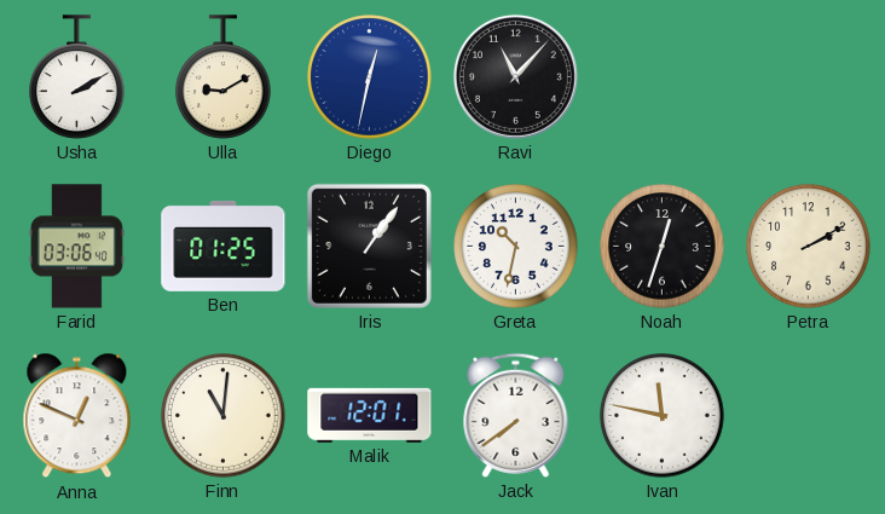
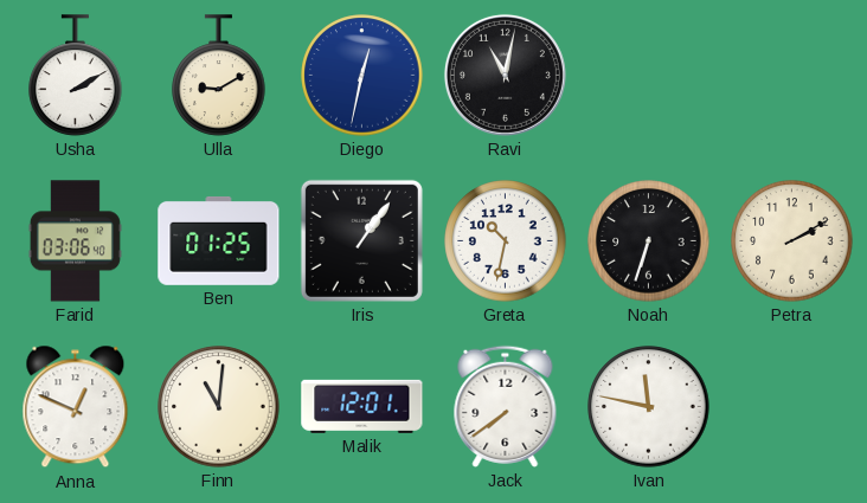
Ravi: 11:07 -> 11:02 (505, 75)
Noah: 12:33 -> 6:33 (649, 241)
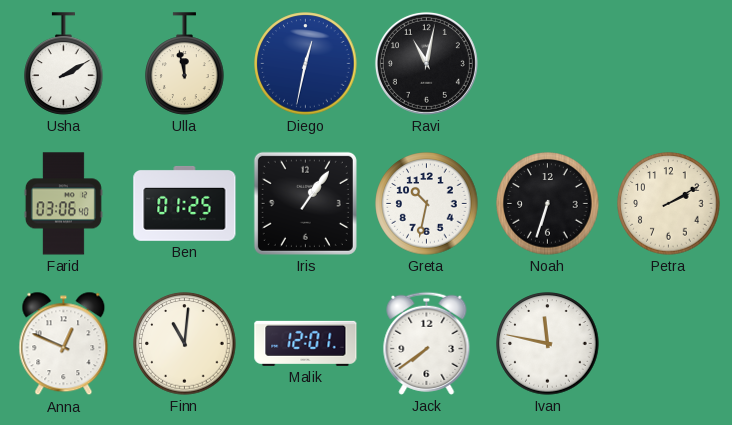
Ulla: 9:10 -> 11:58 (185, 64)
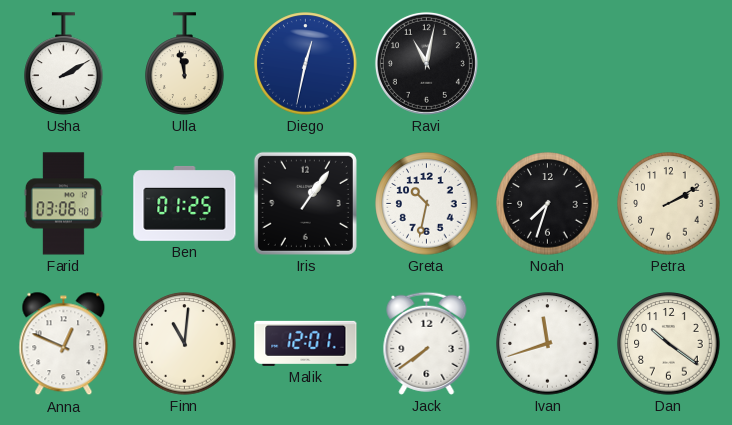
Noah: 6:33 -> 7:33 (548, 204)
Ivan: 11:47 -> 11:42 (548, 344)
Dan: none -> 10:21 (669, 344)
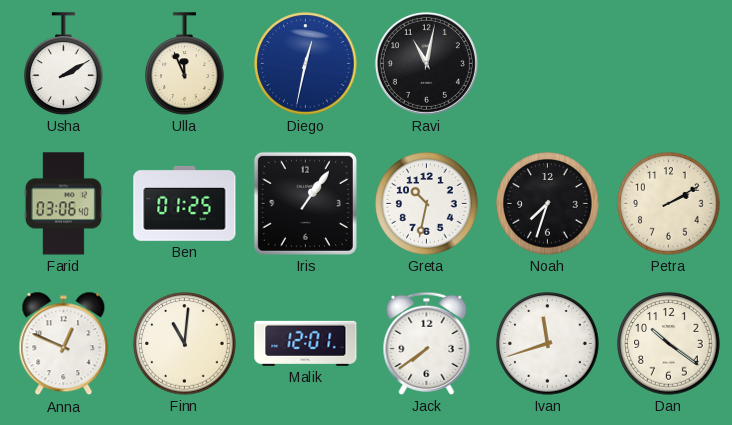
Ulla: 11:58 -> 11:56 (185, 64)
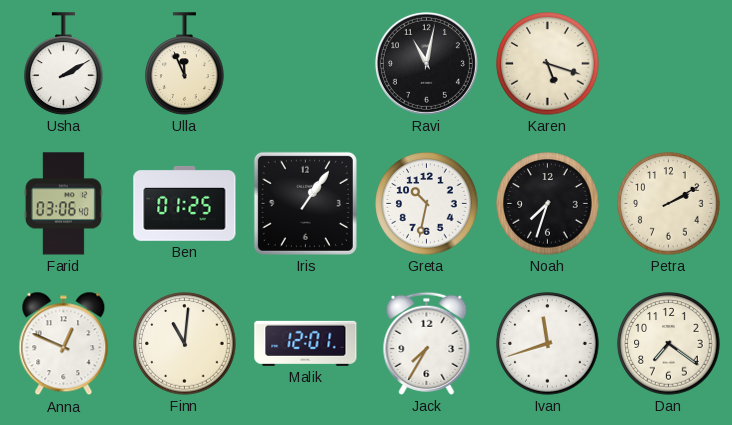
Diego: 12:32 -> none (306, 64)
Karen: none -> 5:18 (548, 64)
Jack: 7:39 -> 7:35 (427, 343)
Dan: 10:21 -> 7:21 (669, 344)
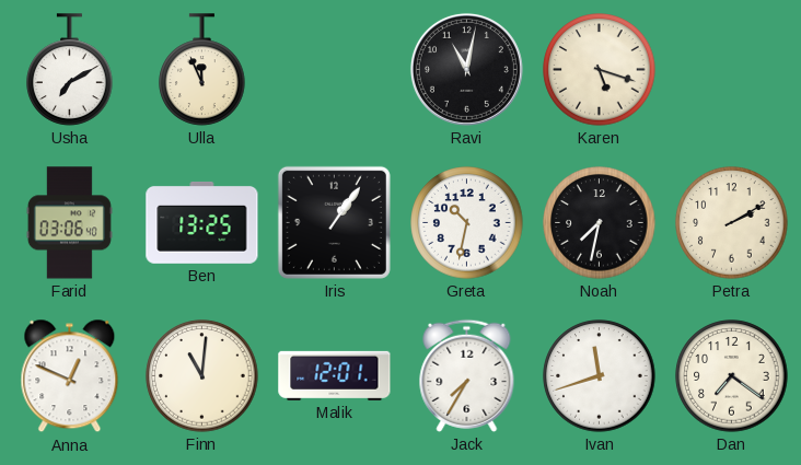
Usha: 2:10 -> 7:10 (70, 70)
Ben: 01:25 -> 13:25 (202, 222)
Noah: 7:33 -> 7:32 (600, 223)
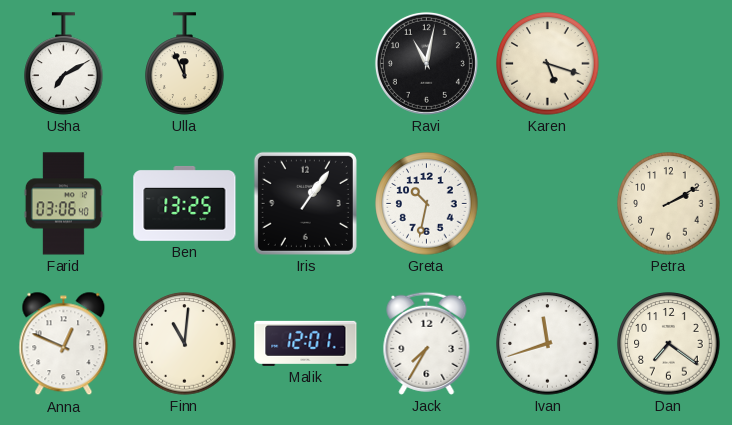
Noah: 7:32 -> none (600, 223)
